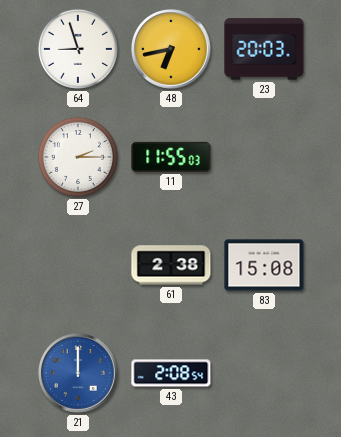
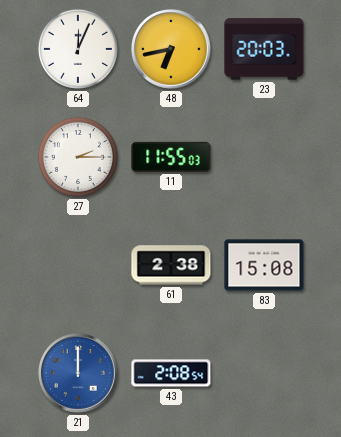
64: 8:57 -> 12:04 (78, 49)
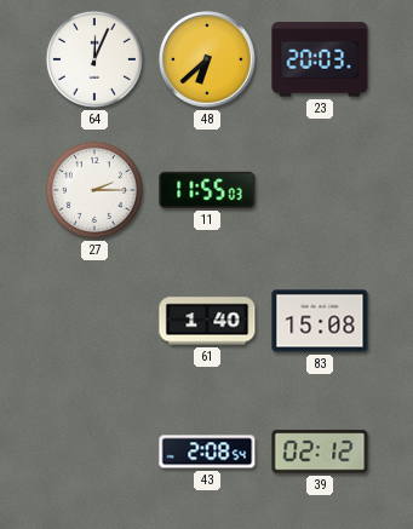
48: 6:43 -> 6:38 (207, 59)
61: 2:38 -> 1:40 (207, 321)
21: 12:00 -> none (78, 373)
39: none -> 02:12 (320, 452)
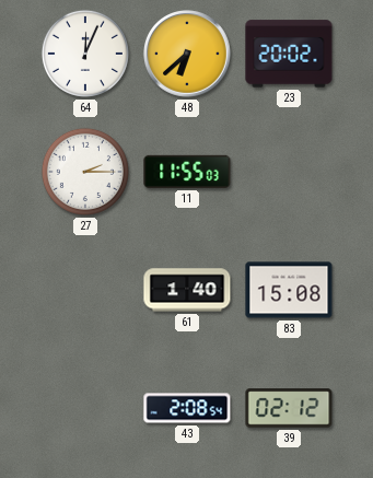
23: 20:03 -> 20:02 (289, 54)
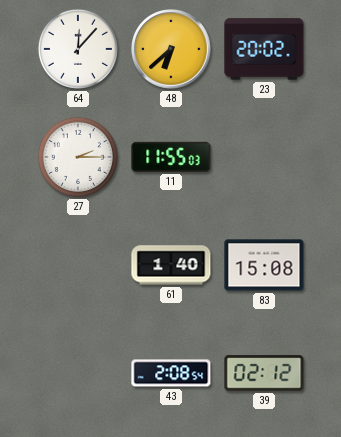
64: 12:04 -> 12:07 (78, 49)
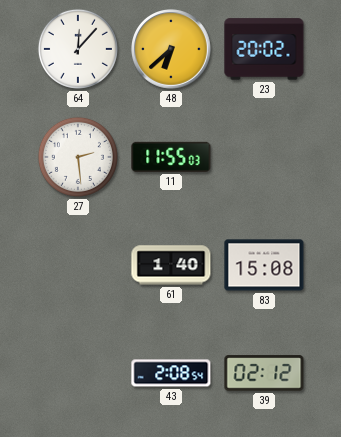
27: 2:15 -> 2:29 (78, 157)
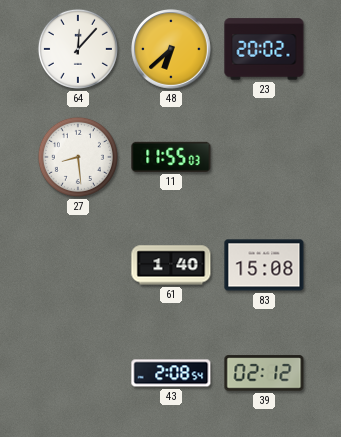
27: 2:29 -> 8:29 (78, 157)
